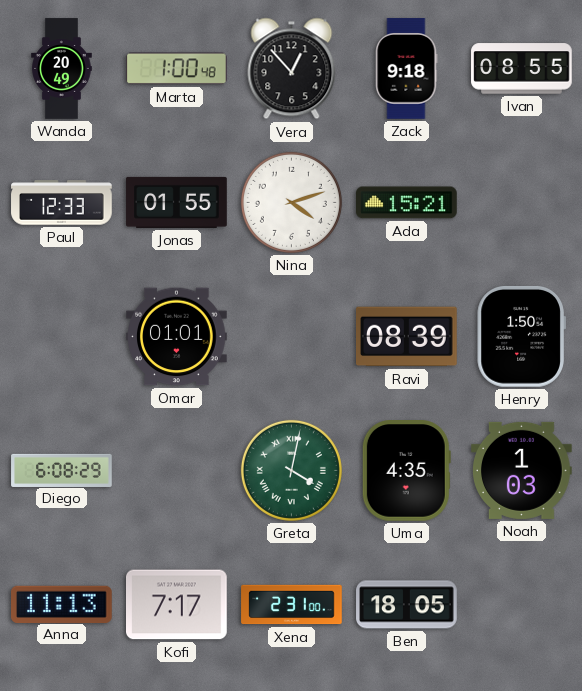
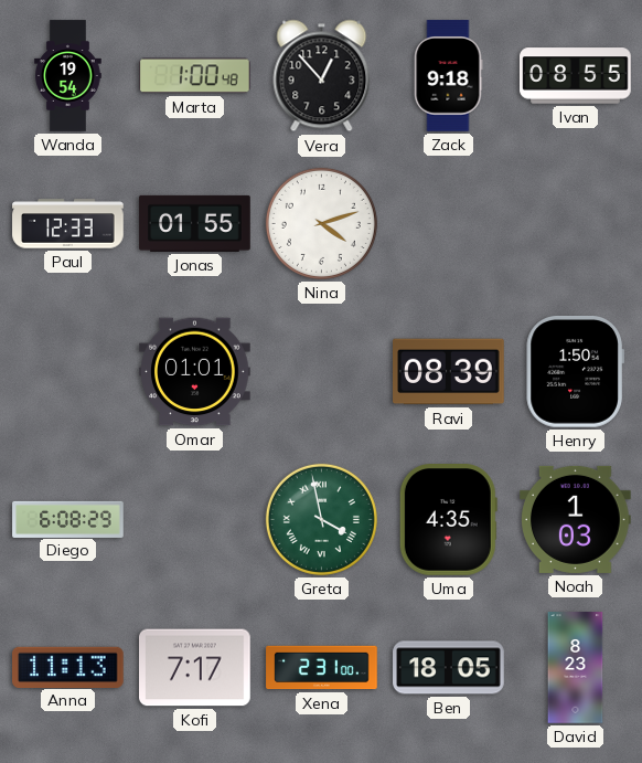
Wanda: 20:49 -> 19:54 (68, 76)
Ada: 15:21 -> none (407, 203)
Greta: 4:02 -> 3:58 (321, 519)
David: none -> 8:23 (576, 668)
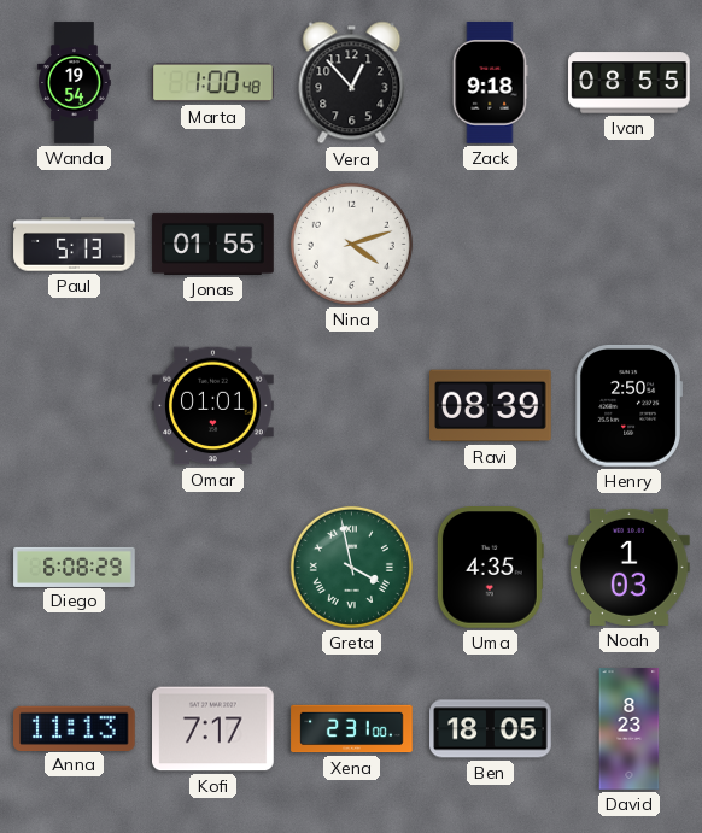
Paul: 12:33 -> 5:13 (75, 245)
Henry: 1:50 -> 2:50 (628, 406)
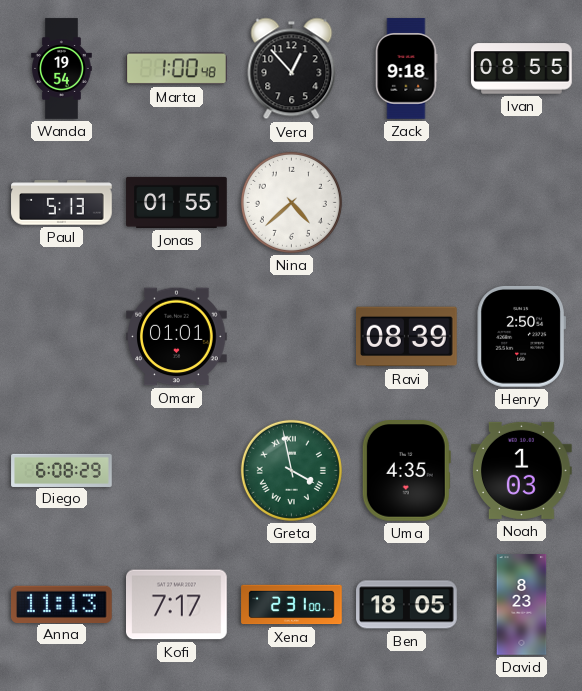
Nina: 4:12 -> 4:38 (291, 202)
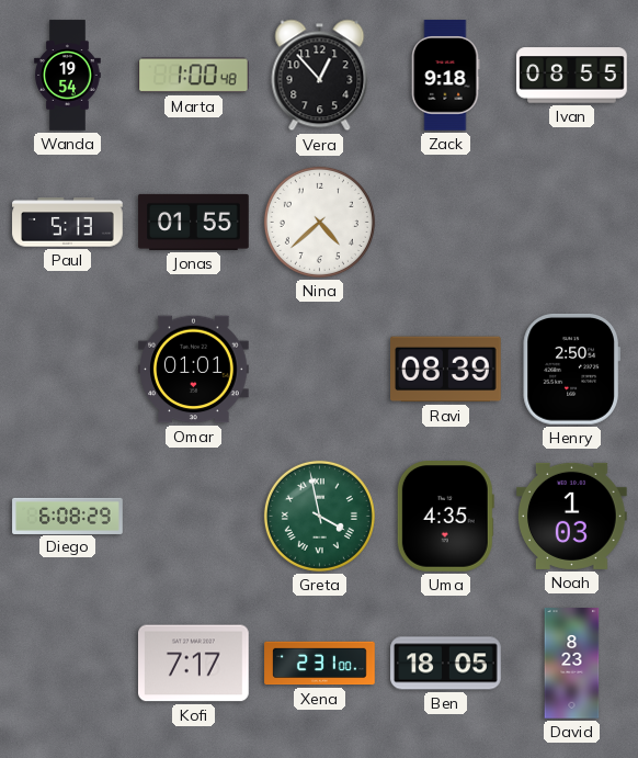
Anna: 11:13 -> none (62, 604)
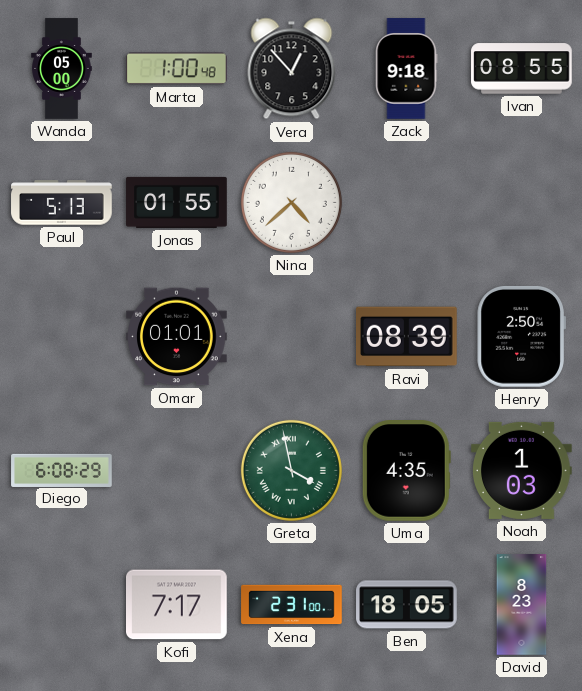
Wanda: 19:54 -> 05:00 (62, 69)
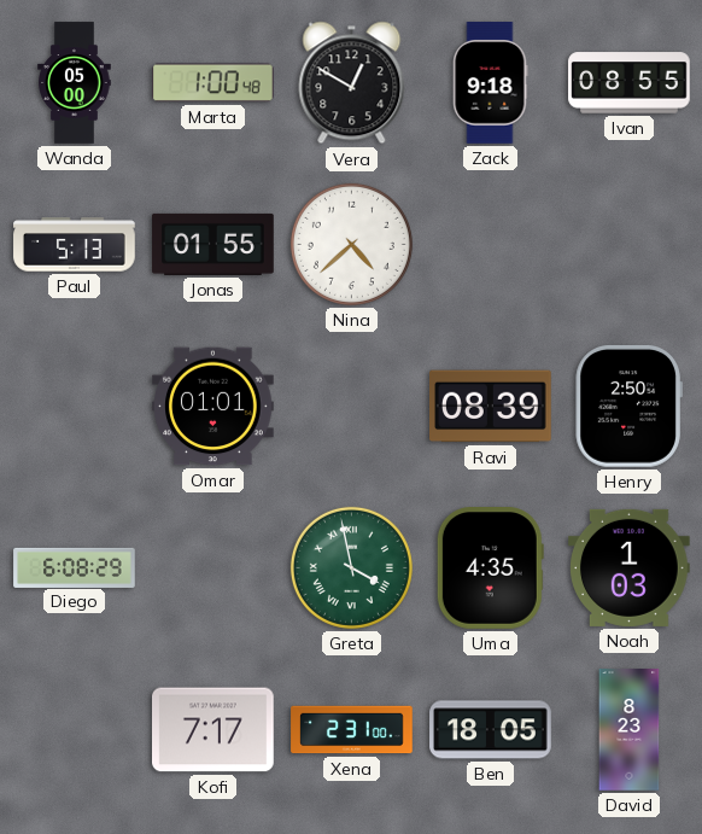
Vera: 12:53 -> 12:50 (352, 83)
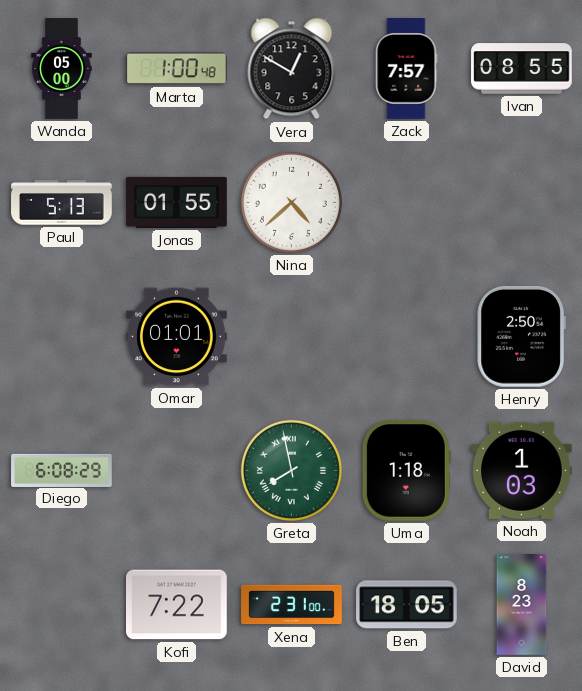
Zack: 9:18 -> 7:57 (407, 69)
Ravi: 08:39 -> none (491, 407)
Greta: 3:58 -> 7:58 (291, 470)
Uma: 4:35 -> 1:18 (406, 471)
Kofi: 7:17 -> 7:22 (177, 605)
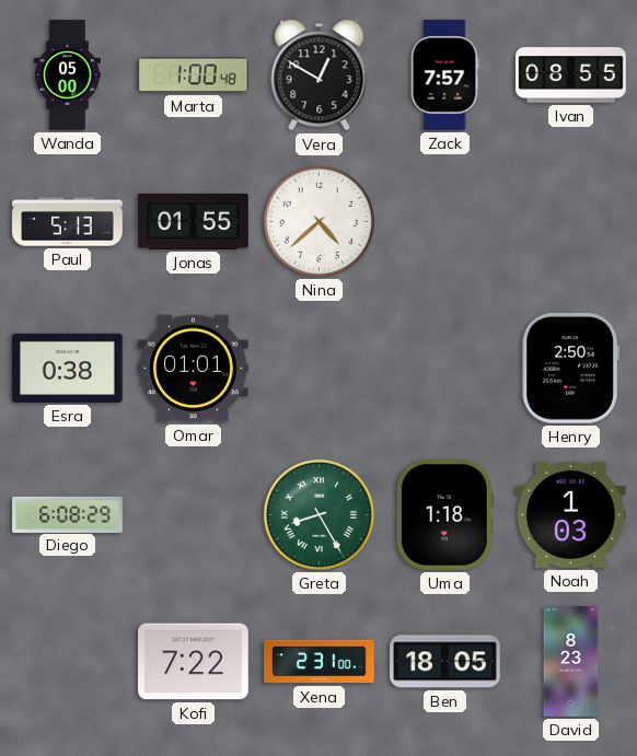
Esra: none -> 0:38 (68, 368)
Greta: 7:58 -> 8:25 (319, 514)
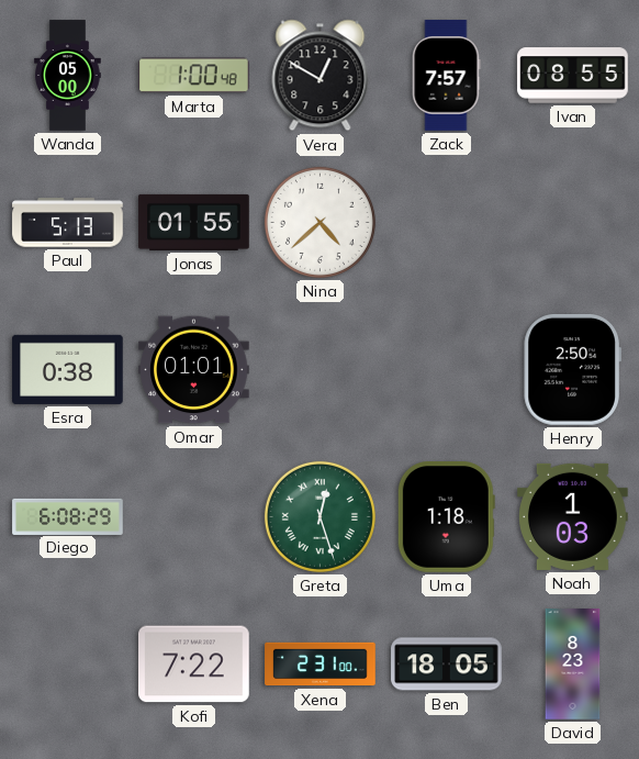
Greta: 8:25 -> 12:27 (319, 516)
